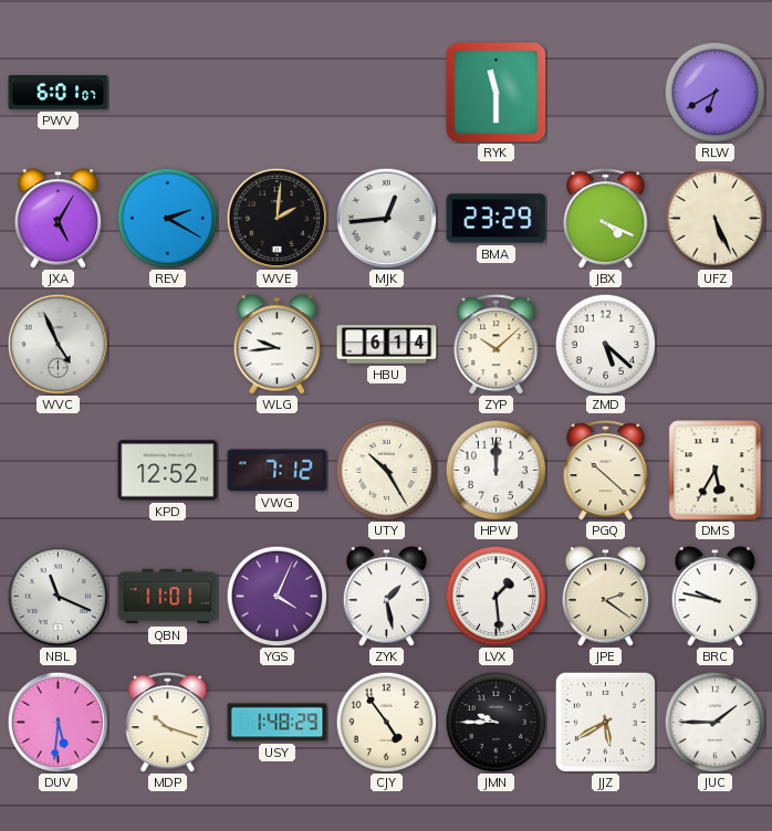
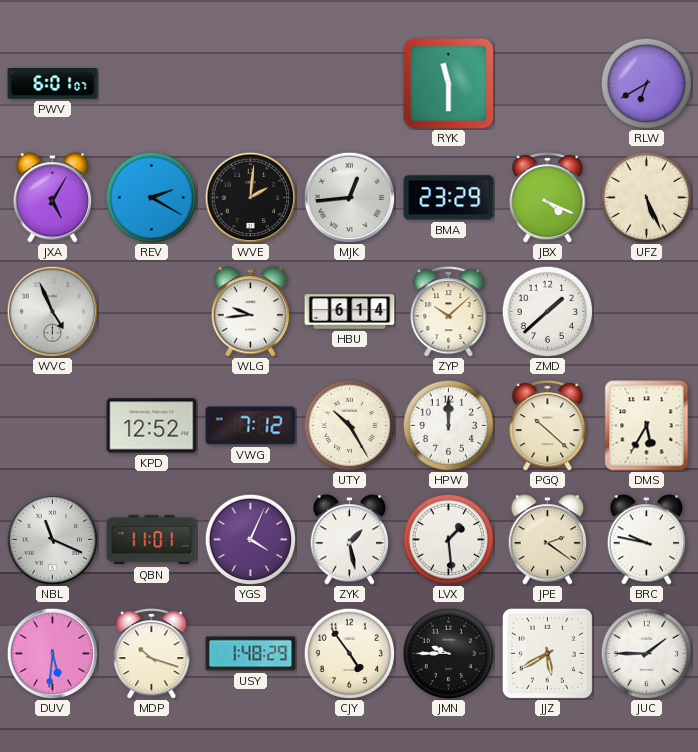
ZMD: 5:22 -> 1:38 (547, 311)
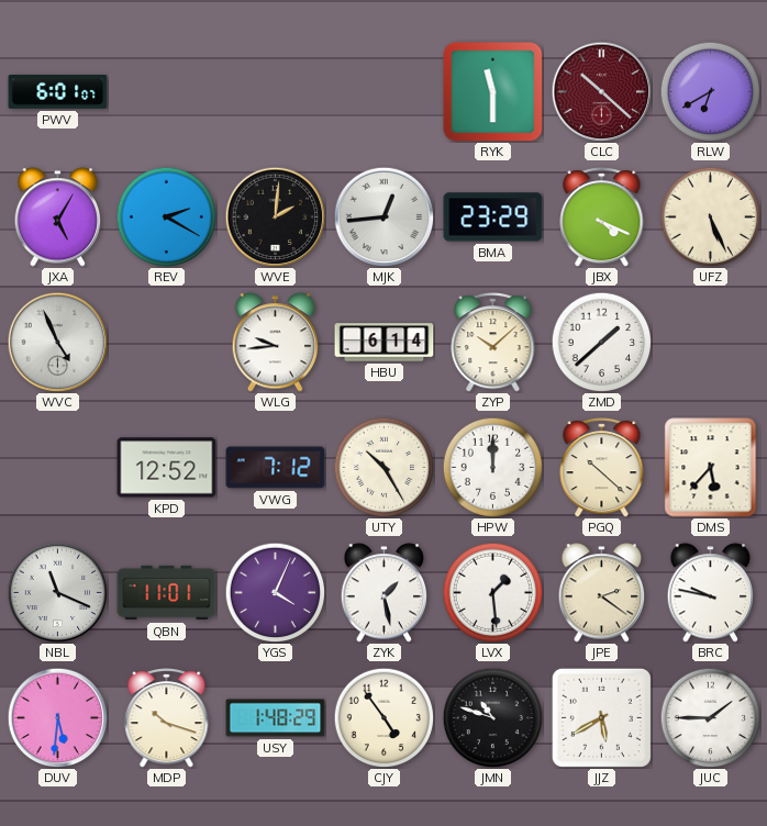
CLC: none -> 10:22 (601, 91)
DMS: 5:35 -> 5:37 (711, 468)
JMN: 9:45 -> 10:48 (492, 717)
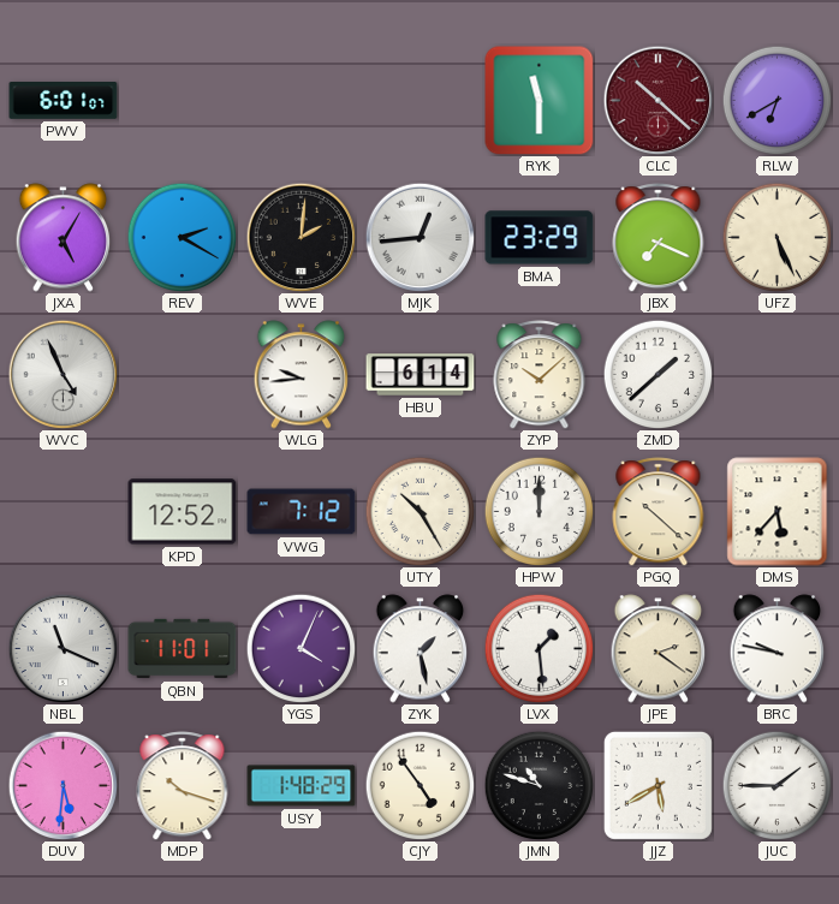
JBX: 4:19 -> 7:19 (659, 238)
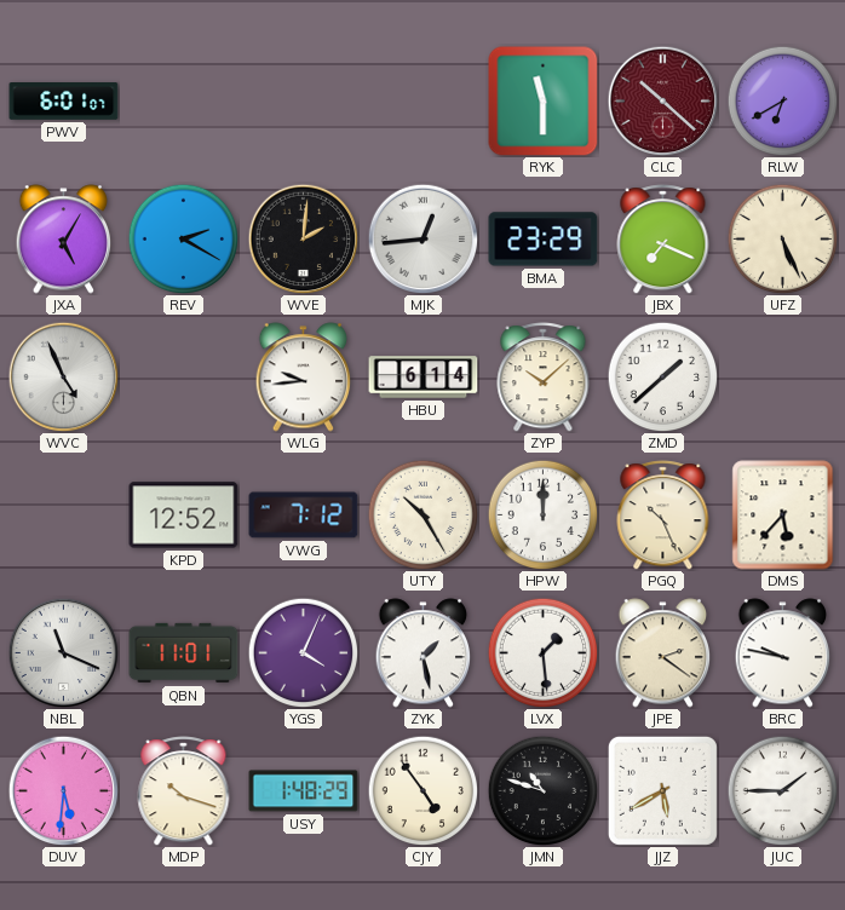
PGQ: 10:22 -> 10:26 (663, 516)
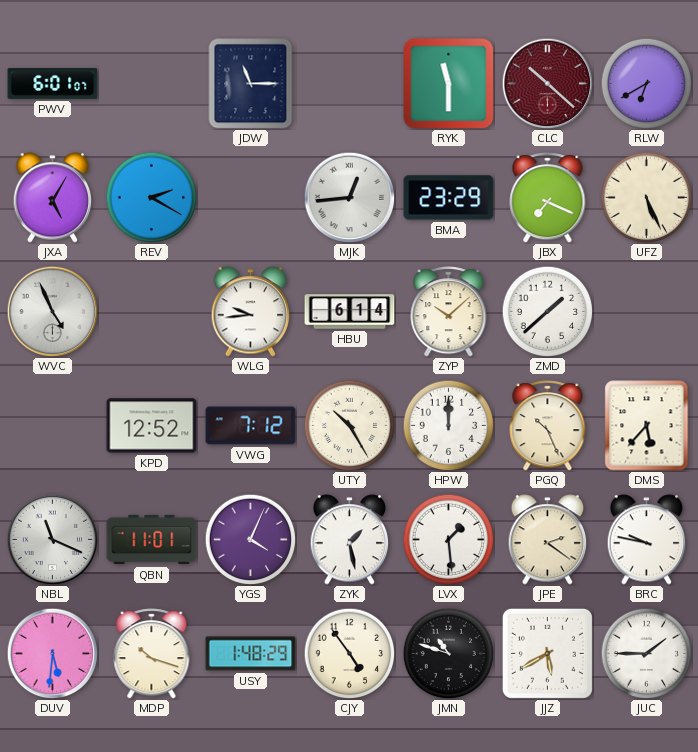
JDW: none -> 11:15 (251, 84)
WVE: 2:01 -> none (303, 238)
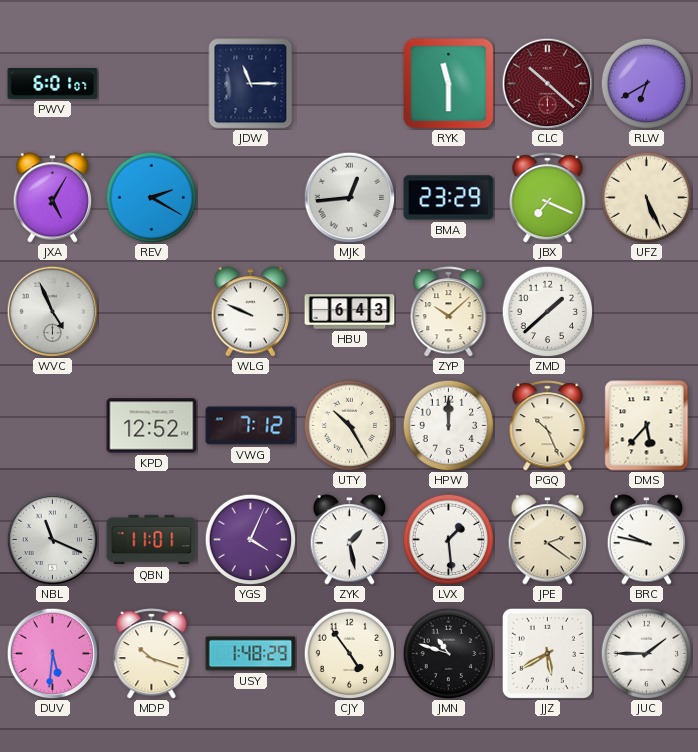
WLG: 9:44 -> 9:49 (251, 312)
HBU: 6:14 -> 6:43 (350, 312)
